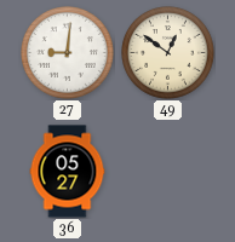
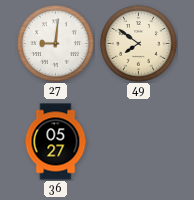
49: 12:51 -> 7:51 (139, 44)
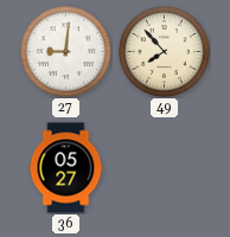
49: 7:51 -> 7:53 (165, 52)
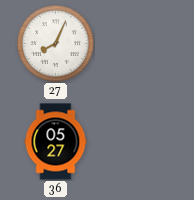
27: 9:01 -> 8:04 (56, 44)
49: 7:53 -> none (165, 52)
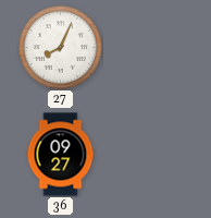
36: 05:27 -> 09:27 (61, 155)
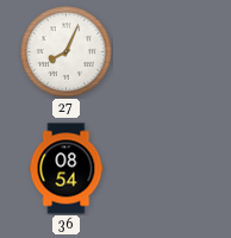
36: 09:27 -> 08:54 (67, 169)
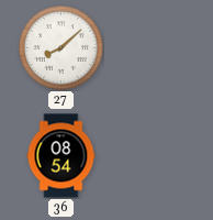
27: 8:04 -> 8:08 (61, 48)
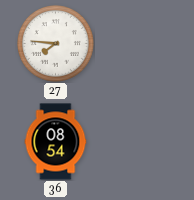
27: 8:08 -> 7:46 (56, 44)
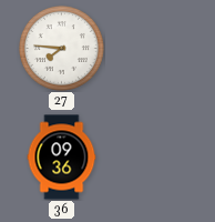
36: 08:54 -> 09:36 (62, 158)
